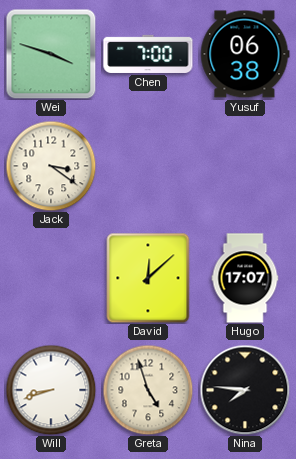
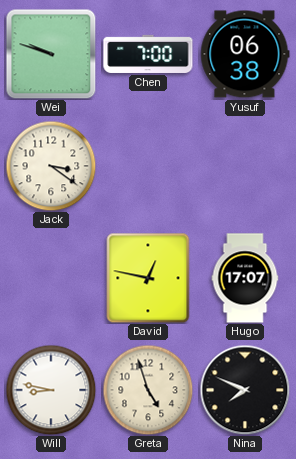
Wei: 3:48 -> 9:48 (51, 54)
David: 12:08 -> 12:47 (148, 278)
Will: 8:42 -> 8:47 (51, 390)
Nina: 7:46 -> 7:49 (245, 390)
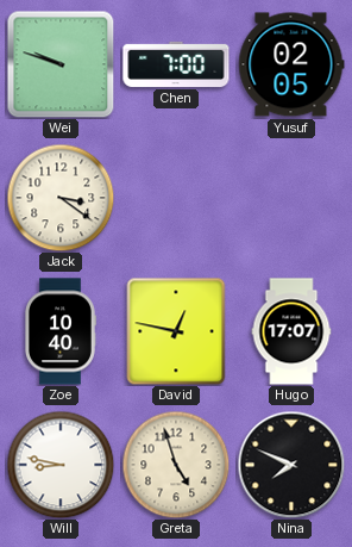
Yusuf: 06:38 -> 02:05 (291, 64)
Zoe: none -> 10:40 (61, 331)
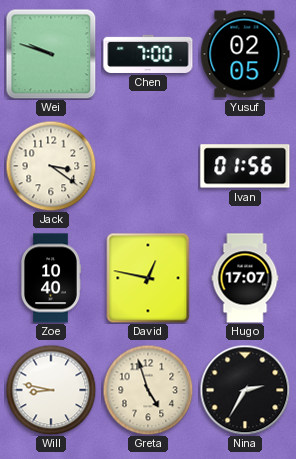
Ivan: none -> 01:56 (245, 166)
Nina: 7:49 -> 2:35 (245, 390)
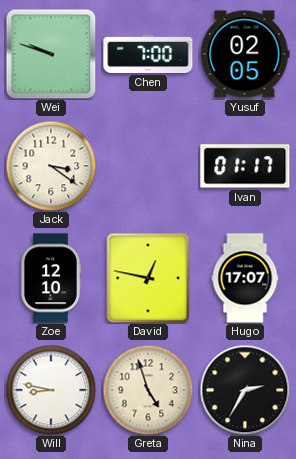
Ivan: 01:56 -> 01:17 (245, 166)
Zoe: 10:40 -> 12:10 (51, 278)
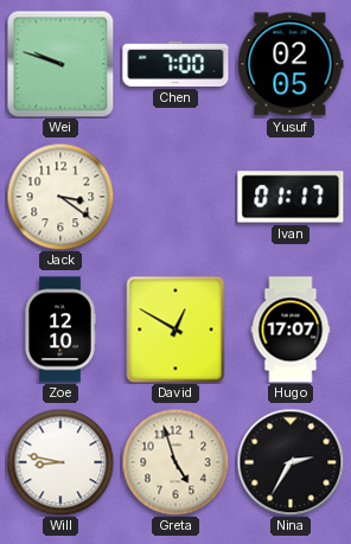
David: 12:47 -> 12:50 (175, 329)
